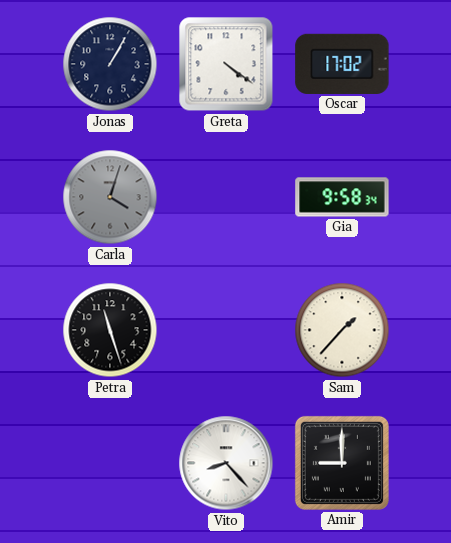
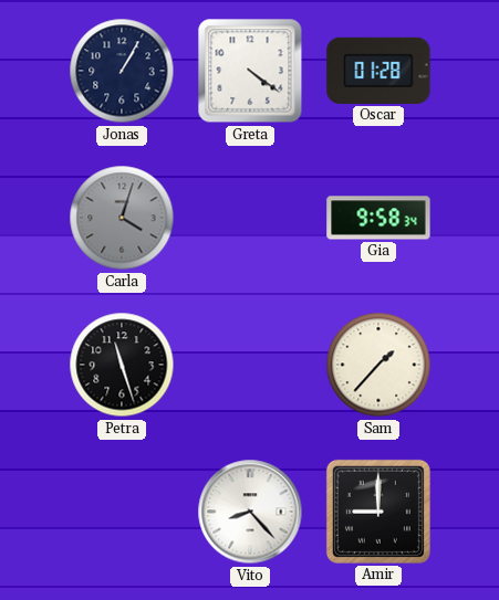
Oscar: 17:02 -> 01:28 (378, 71)
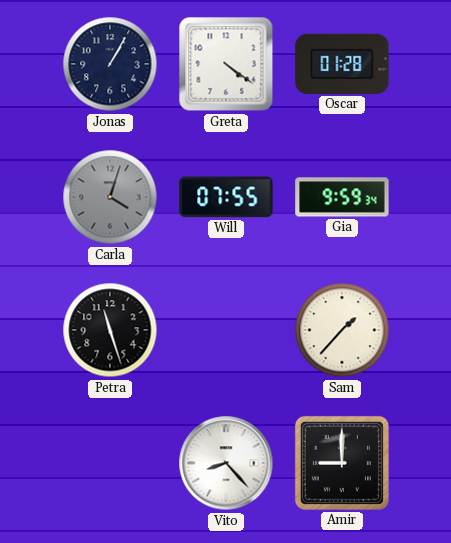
Will: none -> 07:55 (226, 197)
Gia: 9:58 -> 9:59 (342, 197)
